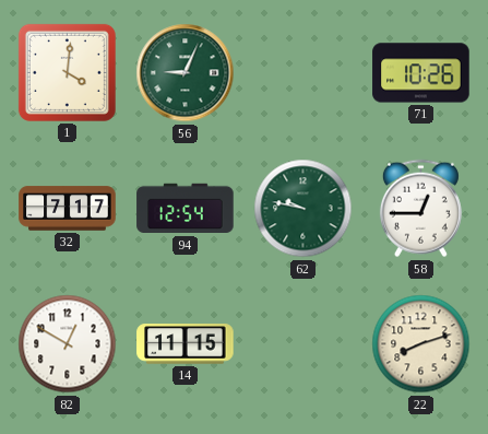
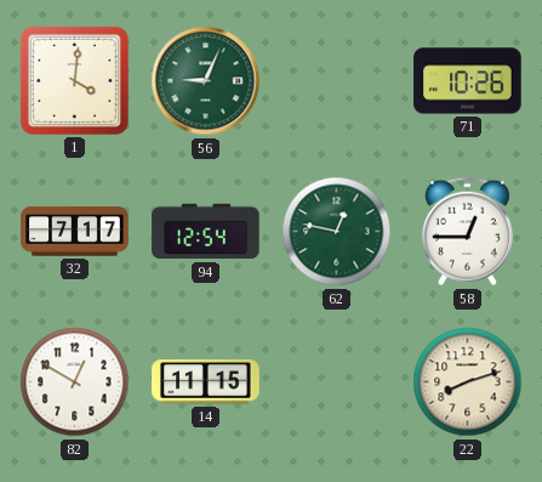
62: 9:47 -> 12:47 (337, 232)
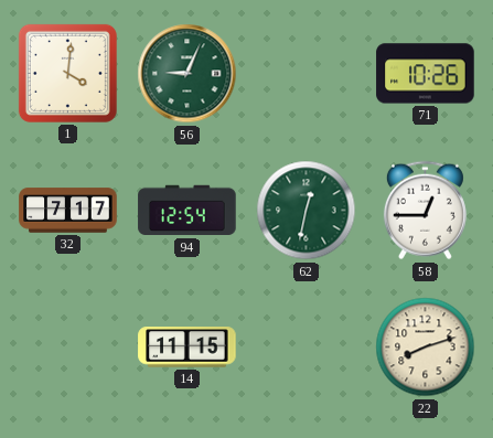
62: 12:47 -> 12:32 (307, 211)
82: 12:50 -> none (75, 382)
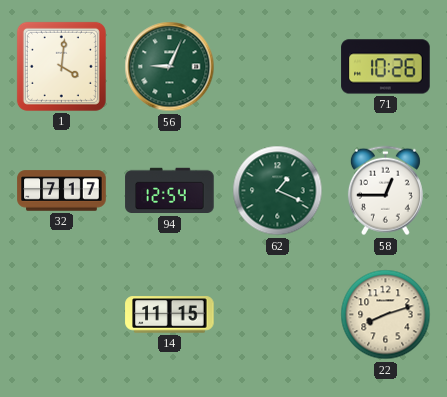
62: 12:32 -> 1:19 (278, 191)
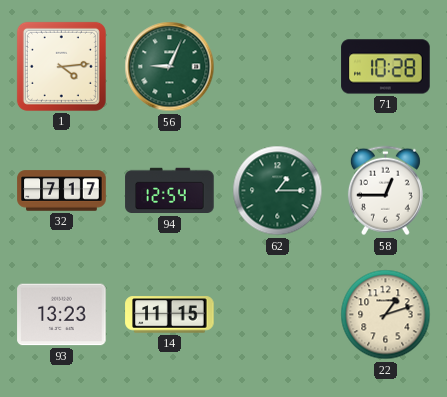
1: 4:01 -> 4:14 (61, 66)
71: 10:26 -> 10:28 (386, 67)
62: 1:19 -> 1:15 (278, 191)
93: none -> 13:23 (62, 315)
22: 8:12 -> 1:12 (386, 315)
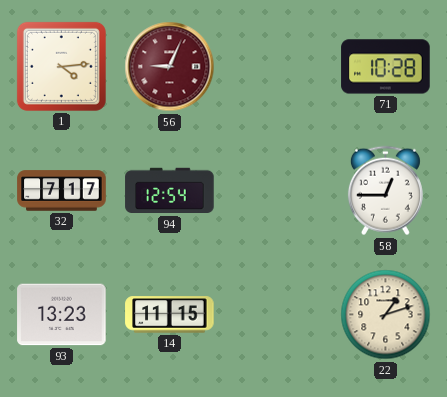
56 dial: green -> burgundy (170, 67)
62: 1:15 -> none (278, 191)
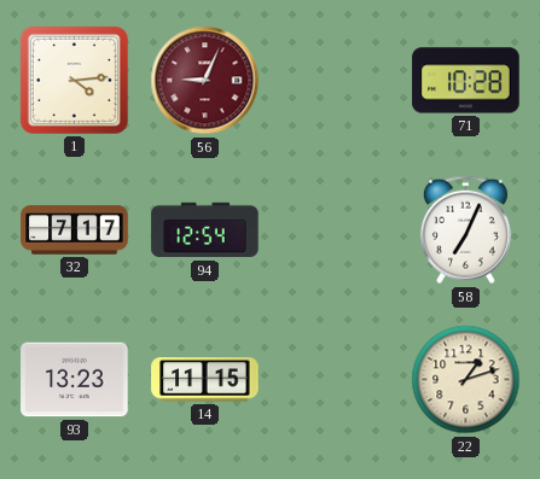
58: 12:45 -> 7:04 (465, 230)
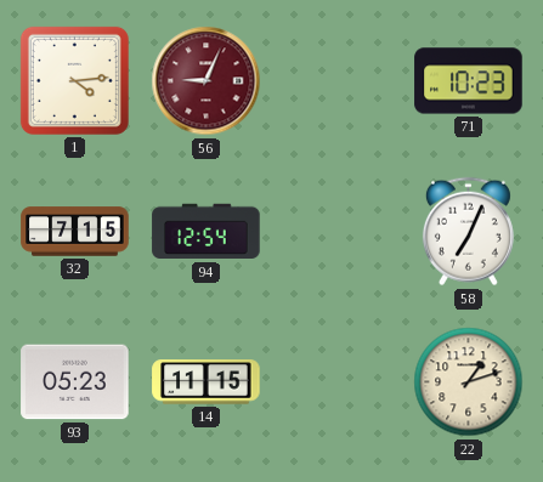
71: 10:28 -> 10:23 (469, 81)
32: 7:17 -> 7:15 (75, 232)
93: 13:23 -> 05:23 (75, 382)
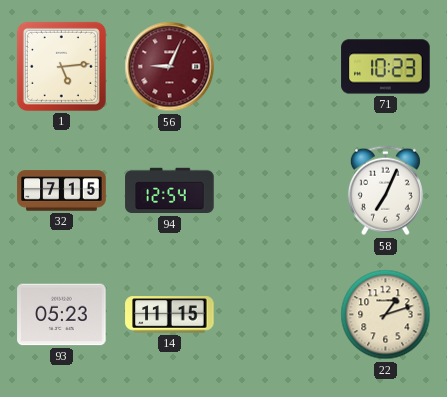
1: 4:14 -> 5:14 (61, 66)
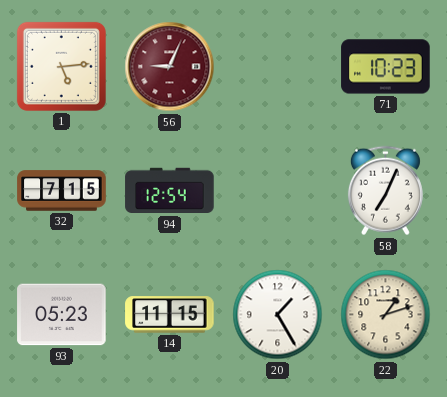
20: none -> 1:25 (278, 315)
